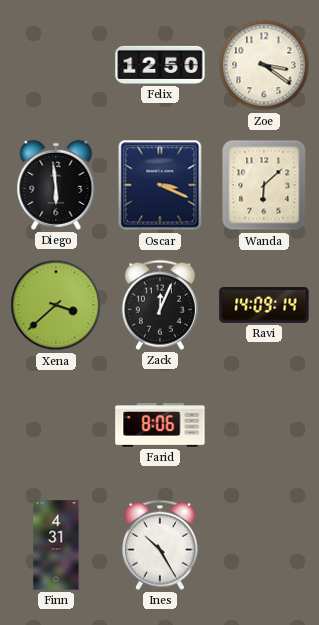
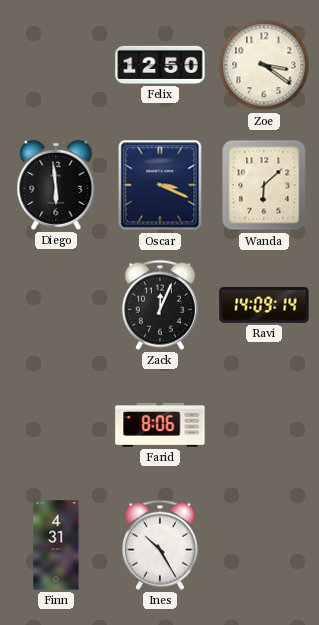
Xena: 3:38 -> none (56, 305)
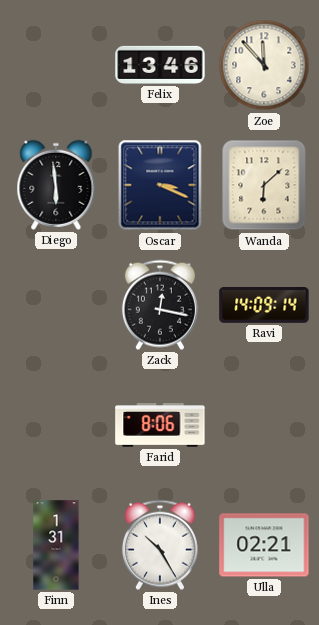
Felix: 12:50 -> 13:46 (160, 65)
Zoe: 3:21 -> 11:53 (264, 65)
Zack: 12:04 -> 12:17 (160, 305)
Finn: 4:31 -> 1:31 (56, 545)
Ulla: none -> 02:21 (264, 545)
